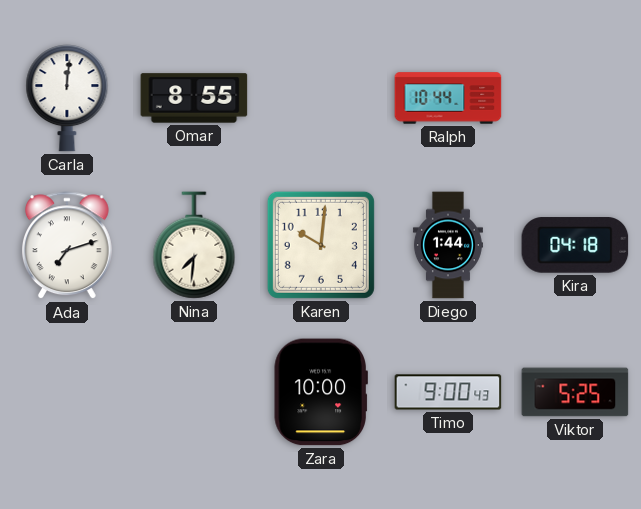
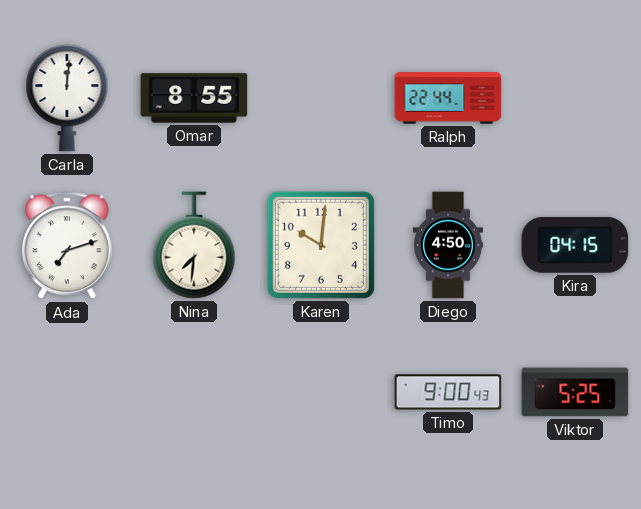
Ralph: 10:44 -> 22:44 (448, 98)
Diego: 1:44 -> 4:50 (448, 245)
Kira: 04:18 -> 04:15 (575, 245)
Zara: 10:00 -> none (321, 392)
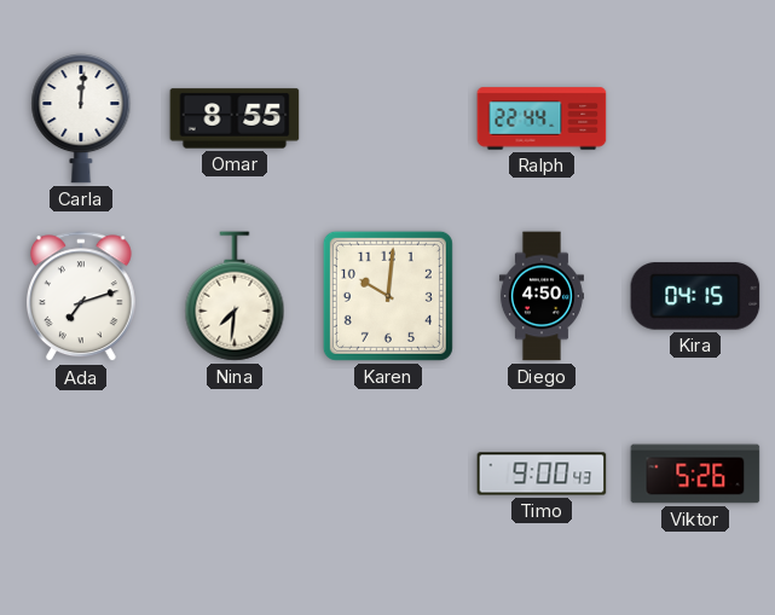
Viktor: 5:25 -> 5:26 (695, 474)
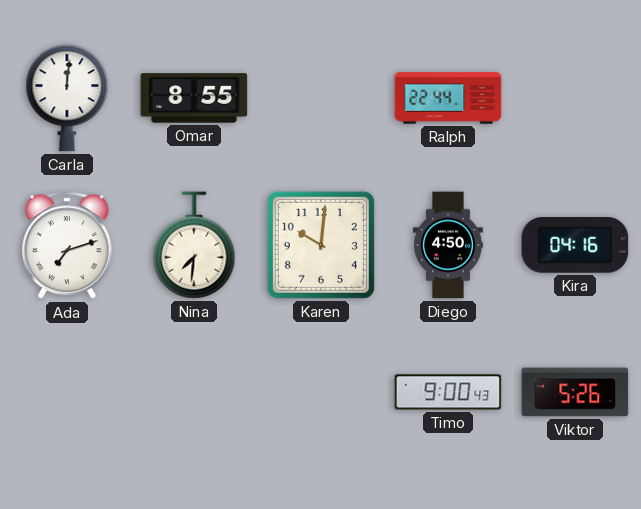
Kira: 04:15 -> 04:16 (575, 245)
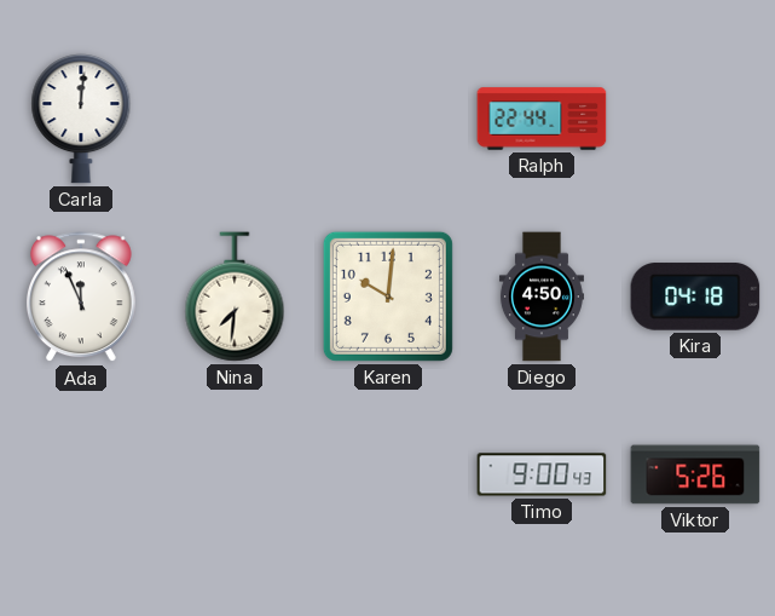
Omar: 8:55 -> none (194, 98)
Ada: 7:12 -> 11:56 (81, 298)
Kira: 04:16 -> 04:18 (695, 297)
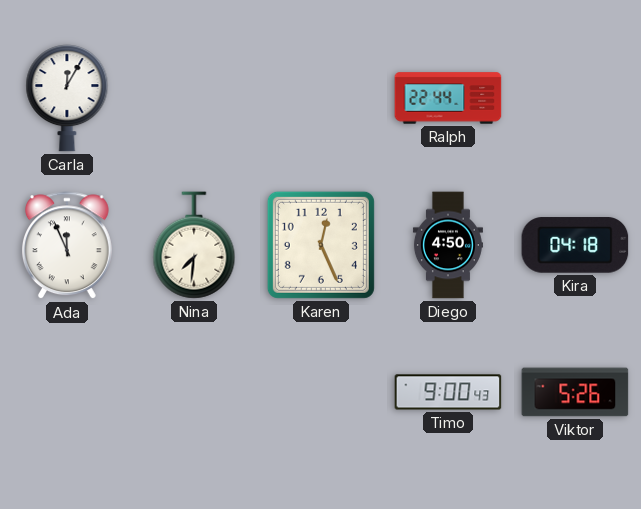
Carla: 12:01 -> 12:05 (67, 99)
Karen: 10:01 -> 12:26 (321, 245)
